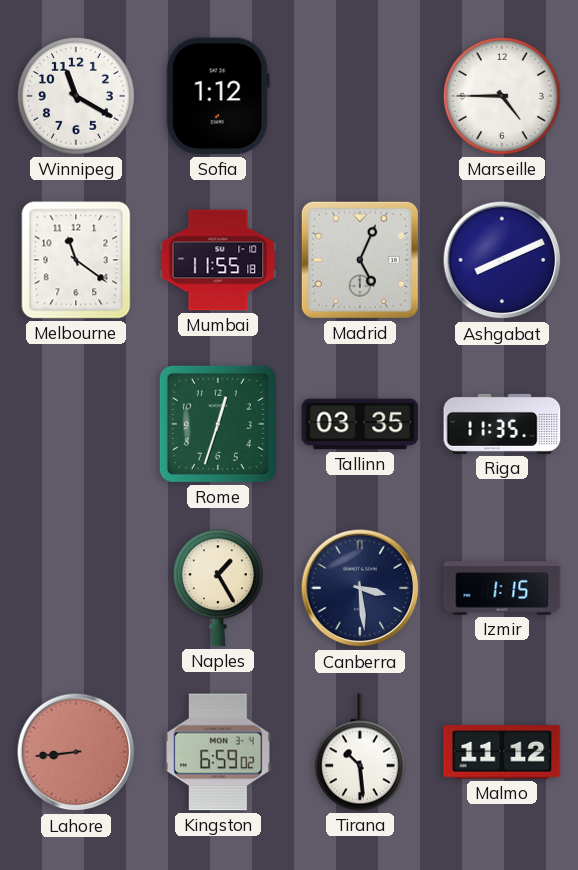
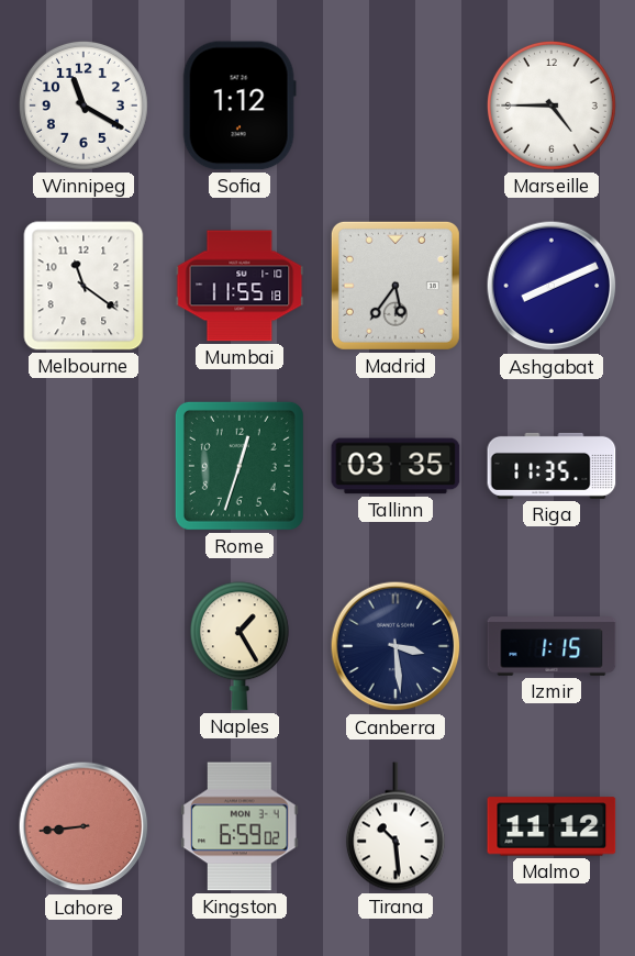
Madrid: 5:04 -> 5:36 (396, 286)
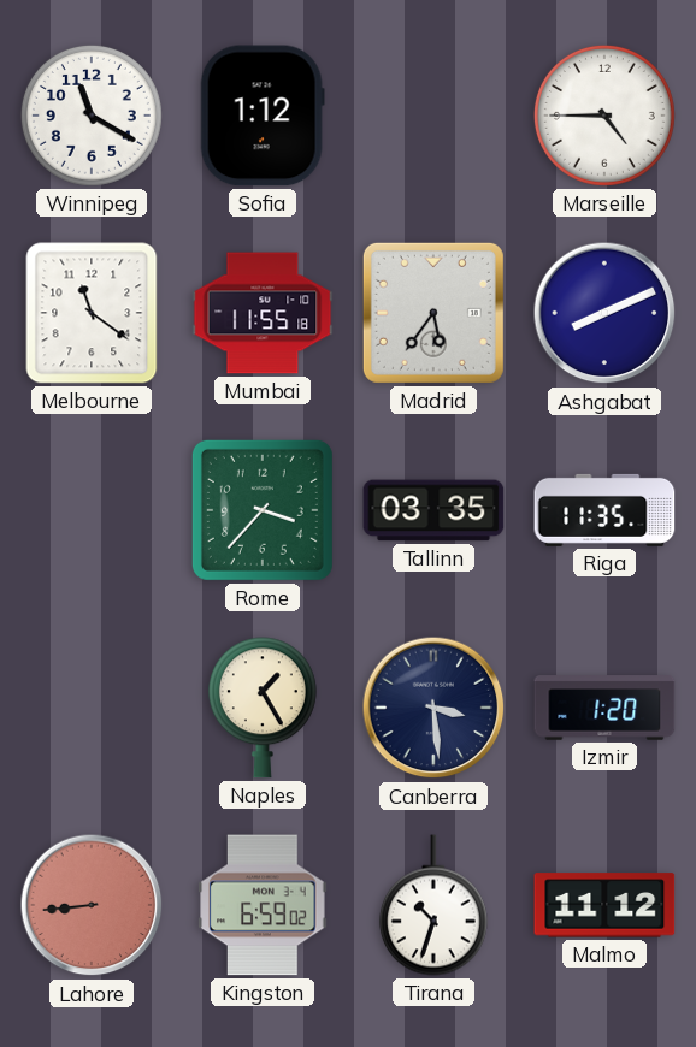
Rome: 12:33 -> 3:37 (263, 510)
Izmir: 1:15 -> 1:20 (604, 708)
Tirana: 10:29 -> 10:33 (433, 905)
